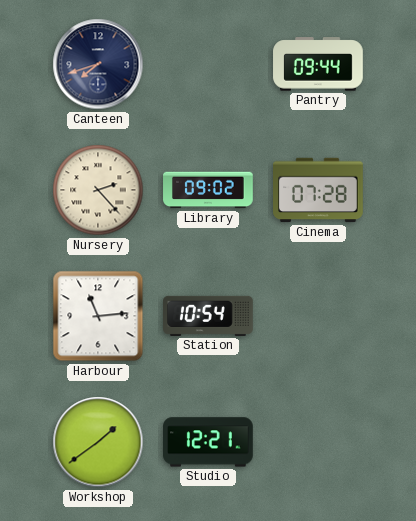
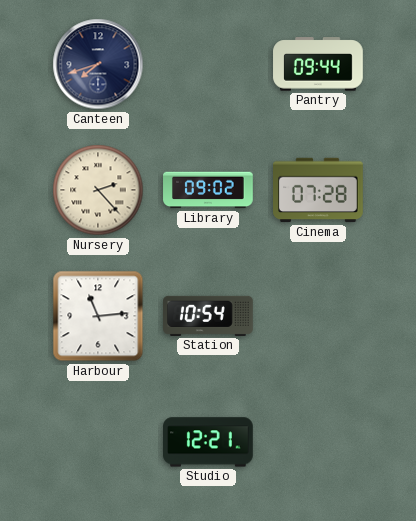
Workshop: 1:39 -> none (98, 442)
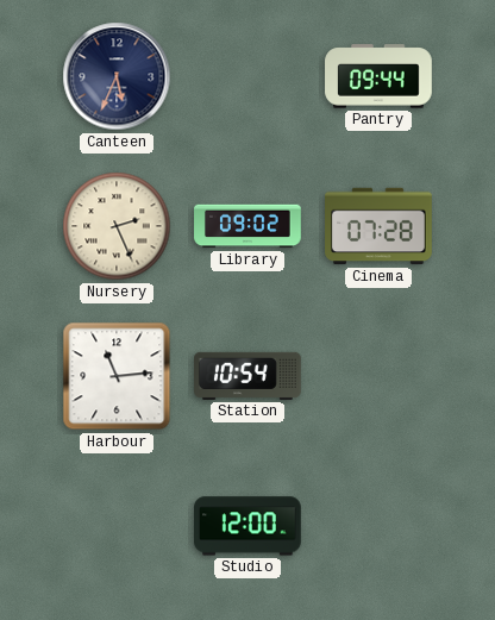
Canteen: 7:42 -> 5:34 (117, 76)
Nursery: 2:23 -> 2:26 (117, 226)
Studio: 12:21 -> 12:00 (249, 526)
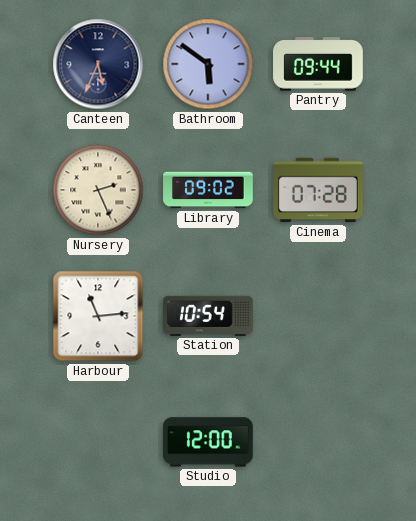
Bathroom: none -> 5:51 (208, 64)
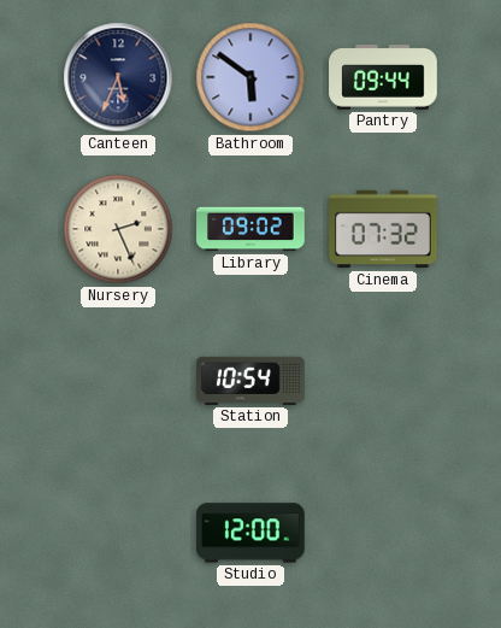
Cinema: 07:28 -> 07:32 (383, 229)
Harbour: 11:14 -> none (98, 316)
